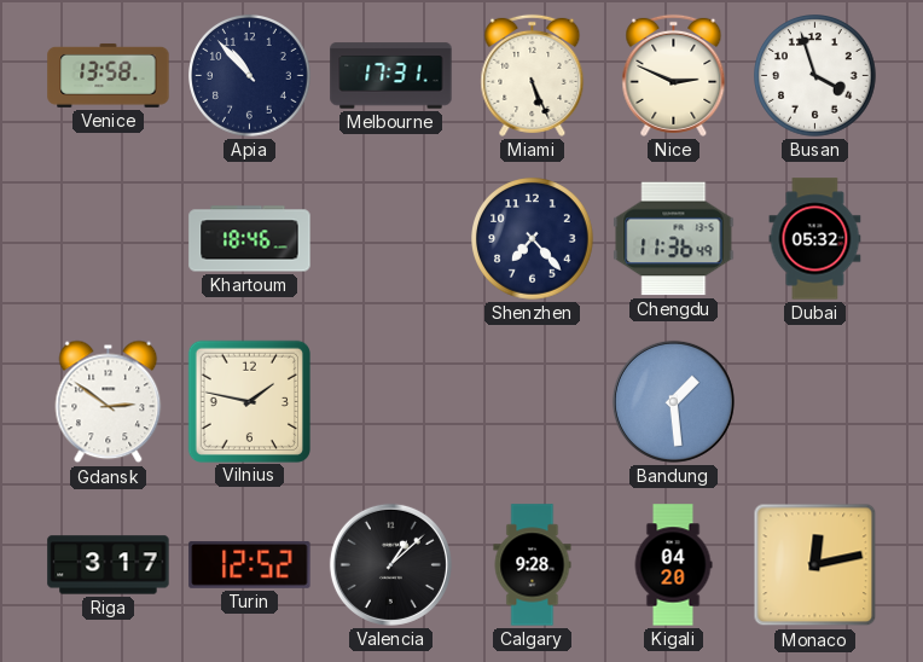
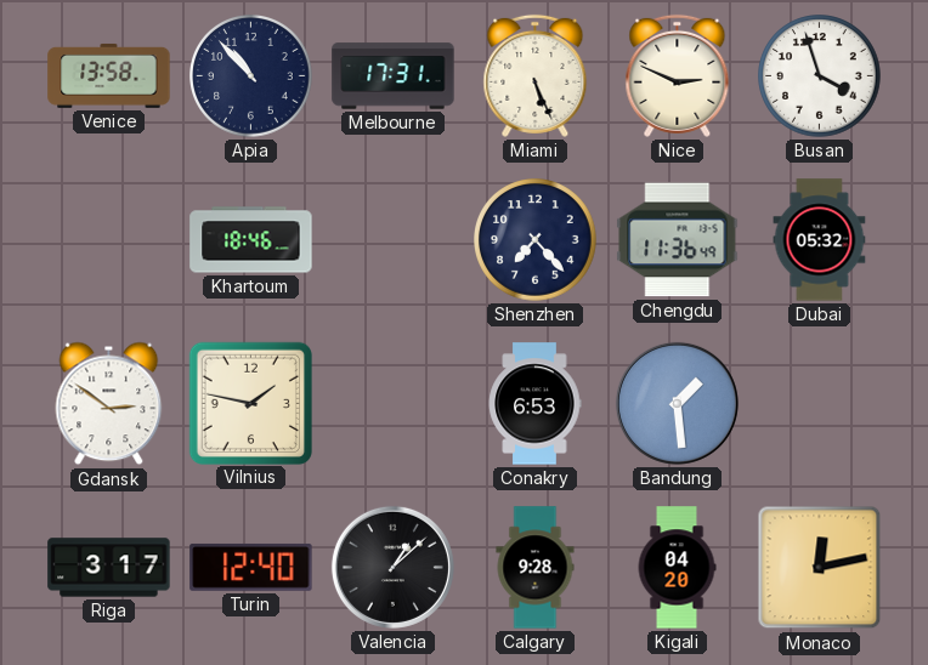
Conakry: none -> 6:53 (534, 404)
Turin: 12:52 -> 12:40 (251, 567)
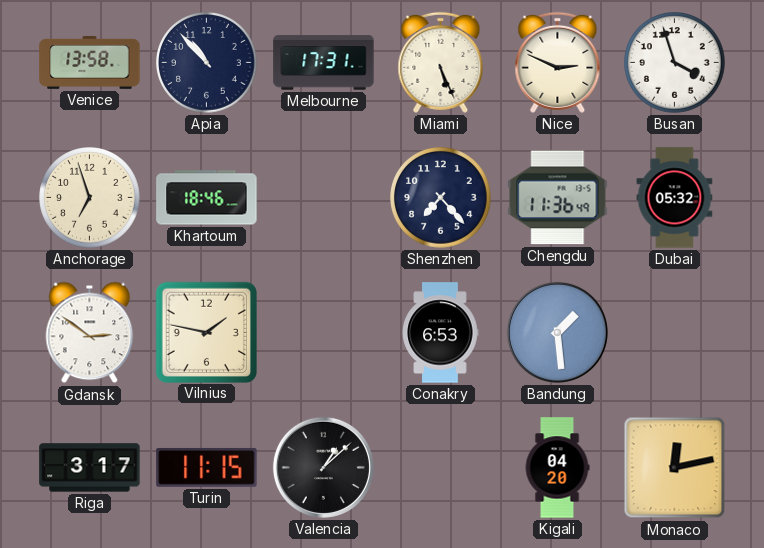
Anchorage: none -> 6:57 (90, 198)
Turin: 12:40 -> 11:15 (207, 467)
Calgary: 9:28 -> none (536, 568)
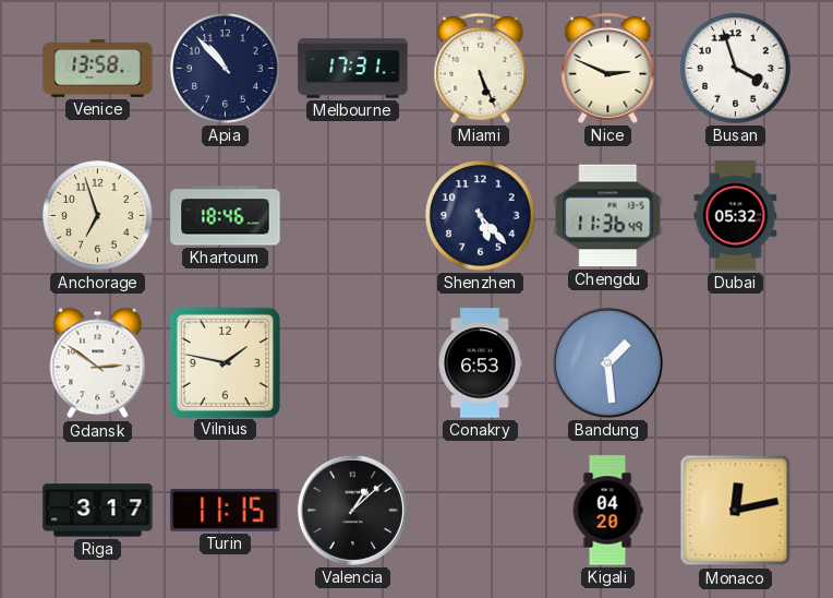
Shenzhen: 7:23 -> 5:23 (481, 216)
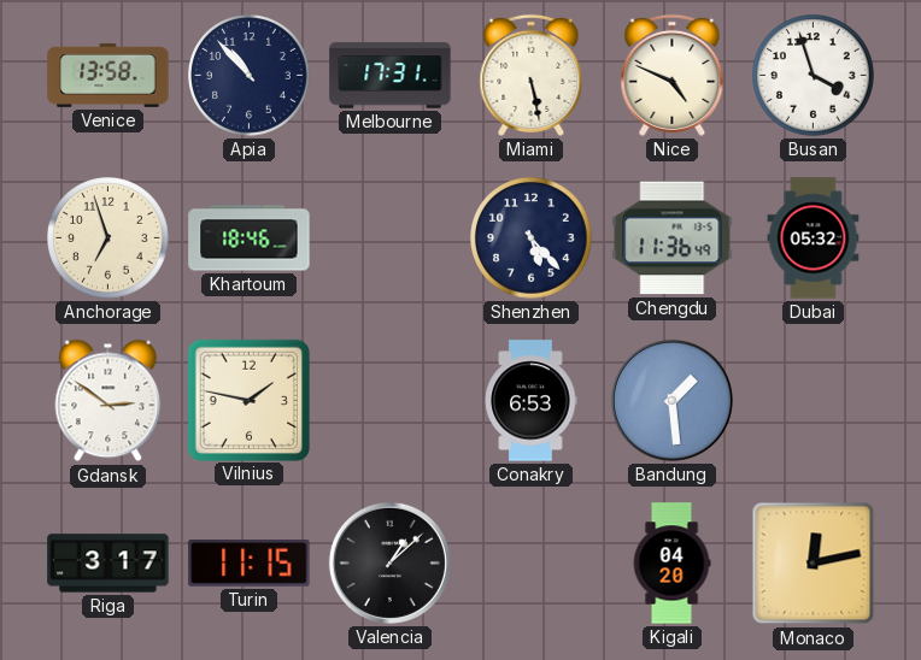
Miami: 5:26 -> 5:28 (532, 75)
Nice: 2:49 -> 4:49 (673, 75)
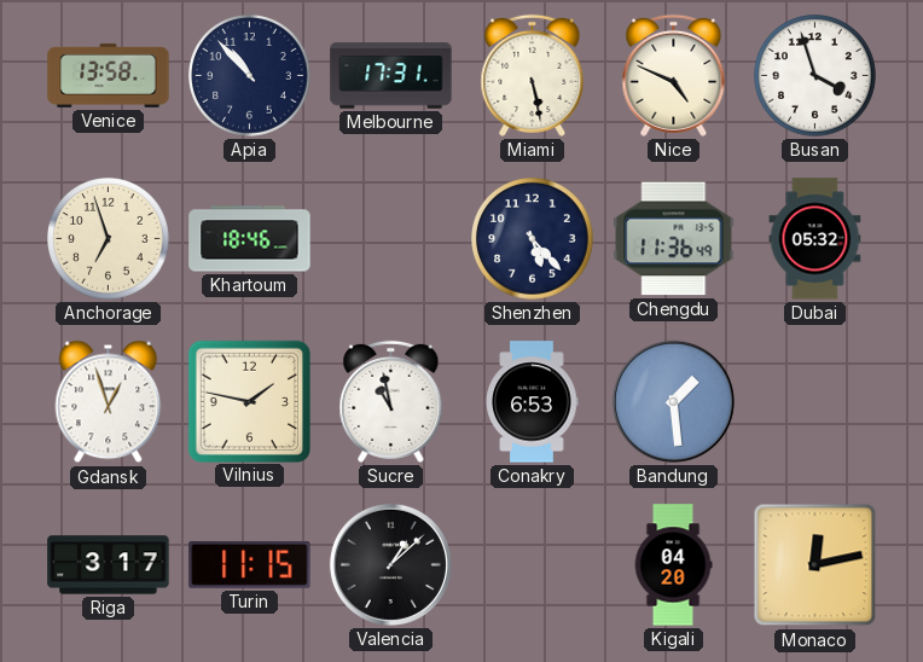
Gdansk: 2:51 -> 12:57 (109, 402)
Sucre: none -> 10:58 (391, 401)
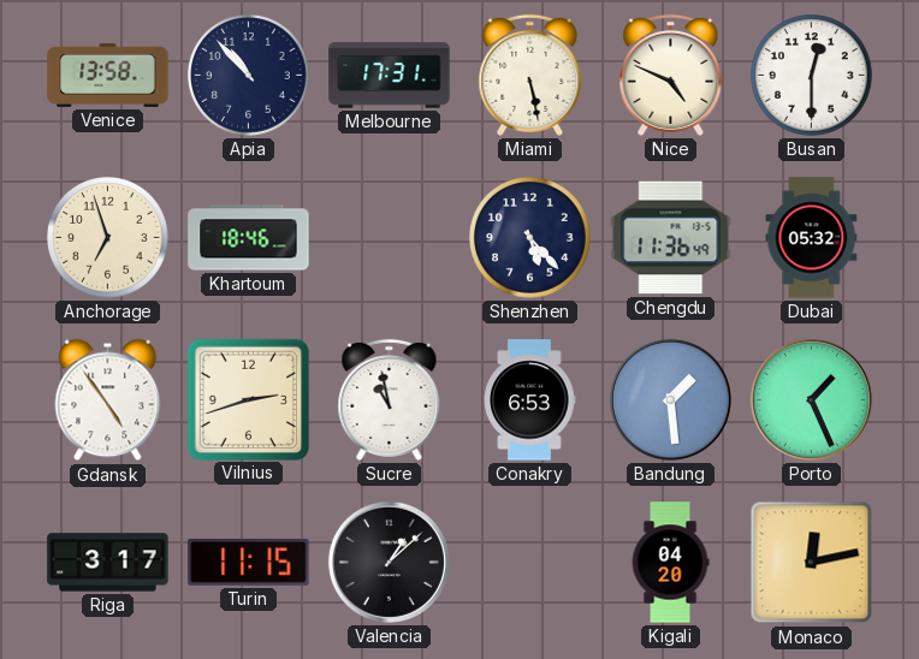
Busan: 3:57 -> 12:30 (812, 76)
Gdansk: 12:57 -> 4:54 (108, 400)
Vilnius: 1:47 -> 2:42 (248, 399)
Porto: none -> 1:26 (811, 399)
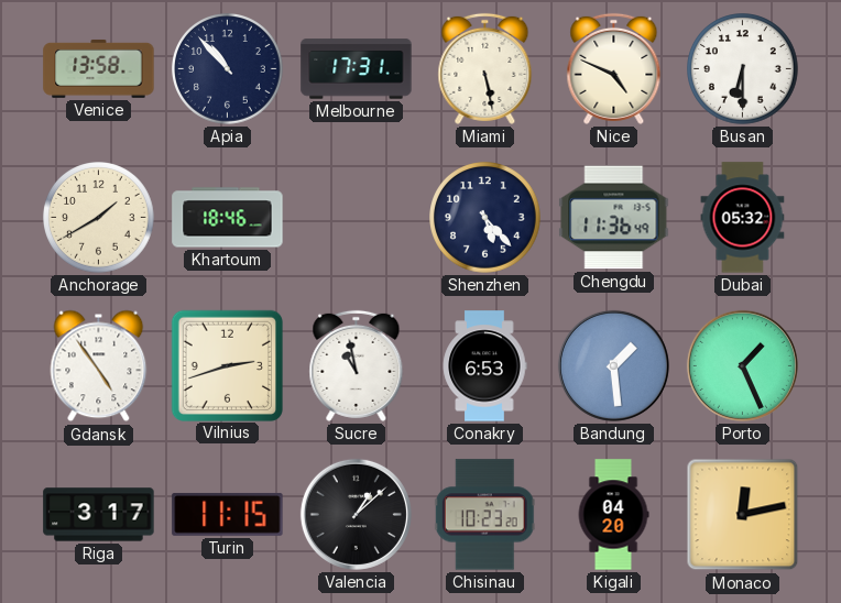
Busan: 12:30 -> 6:30 (743, 69)
Anchorage: 6:57 -> 1:40 (99, 218)
Chisinau: none -> 10:23 (484, 515)
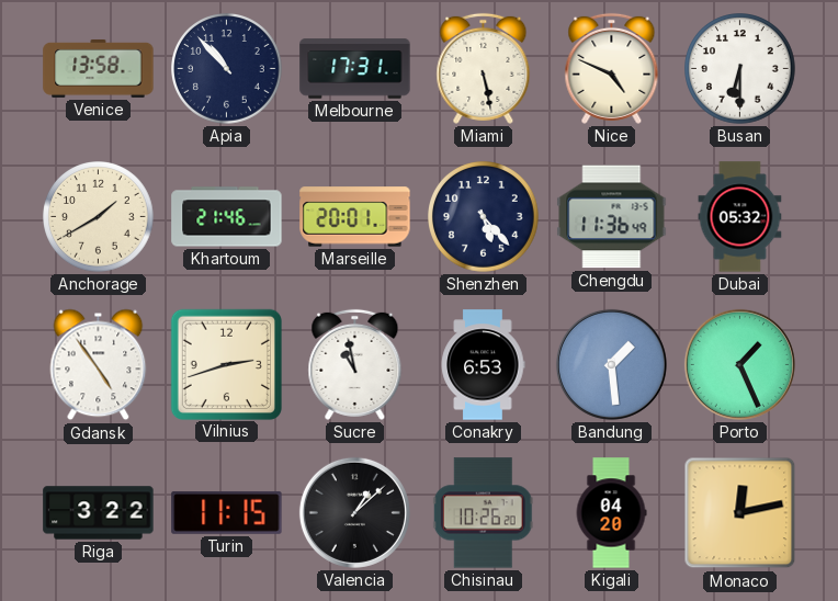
Khartoum: 18:46 -> 21:46 (227, 217)
Marseille: none -> 20:01 (355, 217)
Riga: 3:17 -> 3:22 (99, 513)
Chisinau: 10:23 -> 10:26 (483, 513)
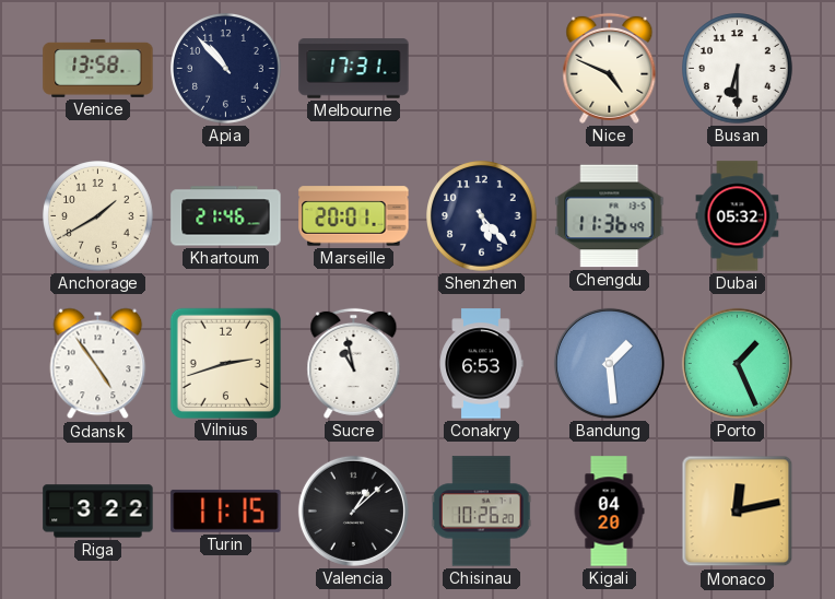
Miami: 5:28 -> none (484, 68)
